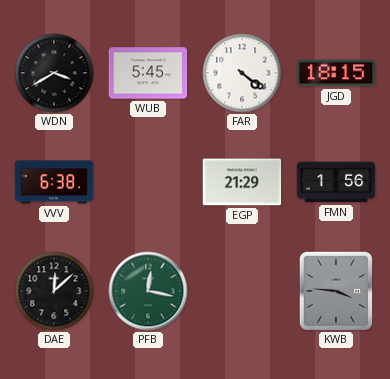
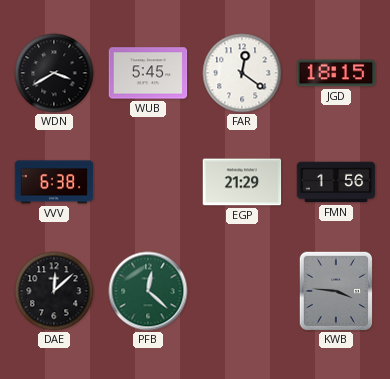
FAR: 4:21 -> 12:21 (242, 73)
PFB: 12:17 -> 12:22 (148, 291)
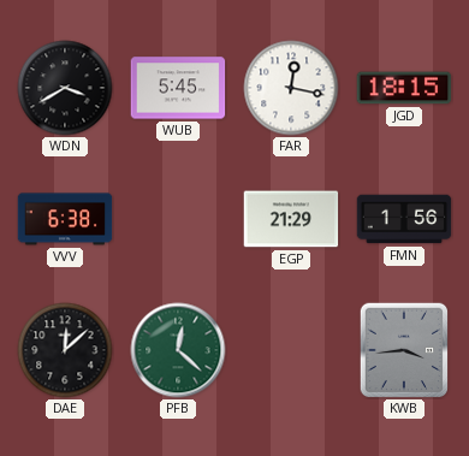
FAR: 12:21 -> 12:17 (291, 88)
KWB: 3:46 -> 3:44 (403, 349)
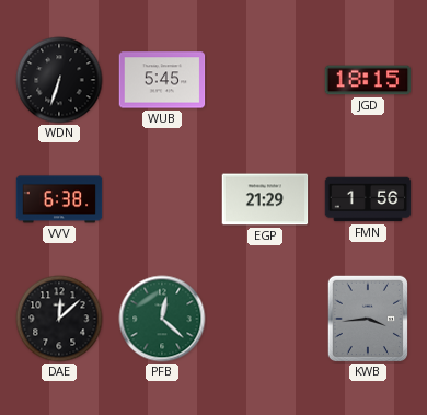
WDN: 3:40 -> 6:33 (59, 80)
FAR: 12:17 -> none (291, 88)
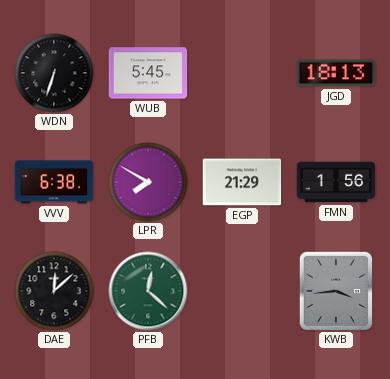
JGD: 18:15 -> 18:13 (336, 73)
LPR: none -> 7:50 (148, 182)
